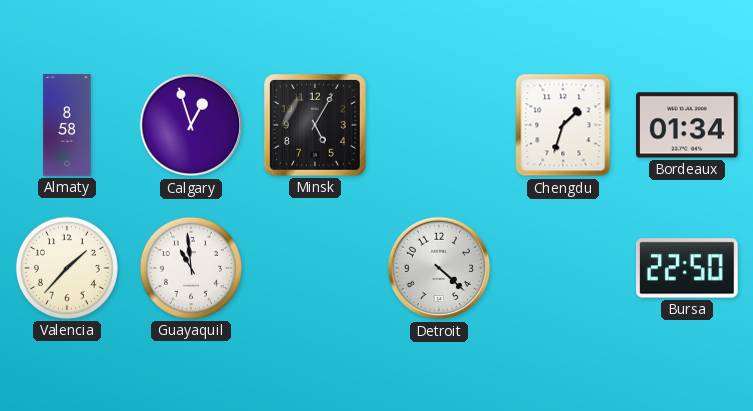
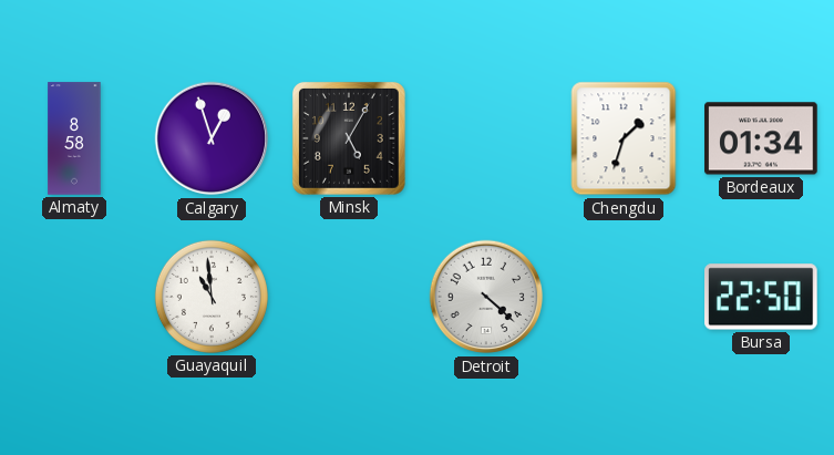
Valencia: 1:37 -> none (67, 268)
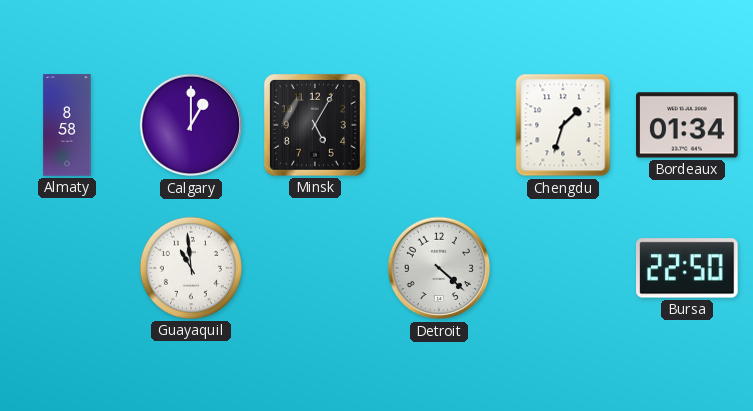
Calgary: 12:57 -> 1:00 (191, 125)
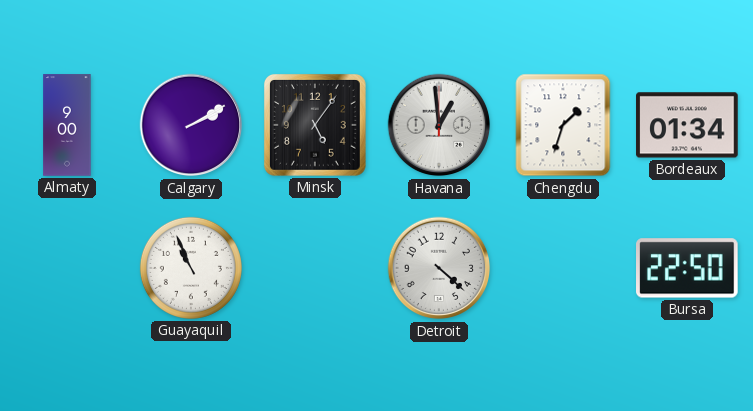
Almaty: 8:58 -> 9:00 (67, 125)
Calgary: 1:00 -> 2:10 (191, 125)
Minsk: 5:05 -> 5:06 (315, 125)
Havana: none -> 12:59 (439, 125)
Guayaquil: 10:59 -> 10:56 (191, 268)
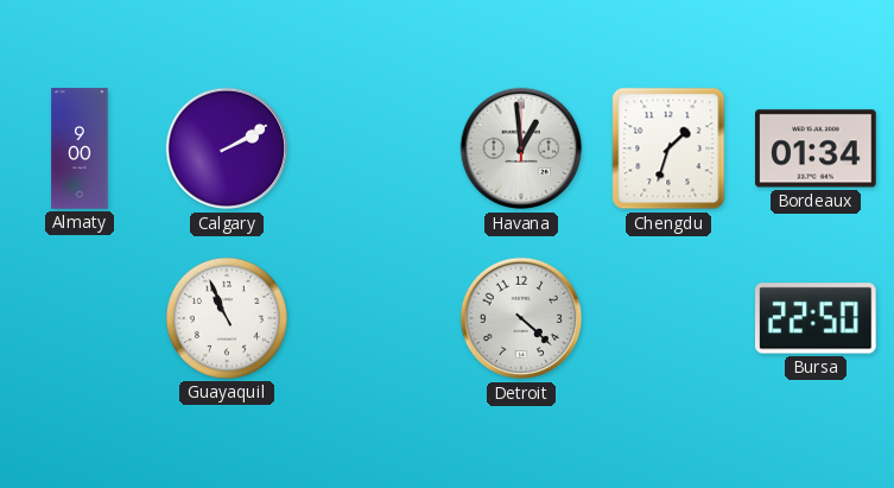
Minsk: 5:06 -> none (315, 125)
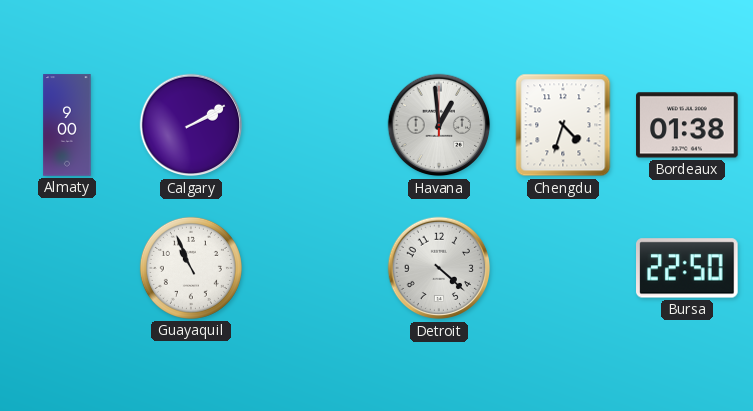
Chengdu: 1:33 -> 4:33 (563, 125)
Bordeaux: 01:34 -> 01:38 (687, 125)
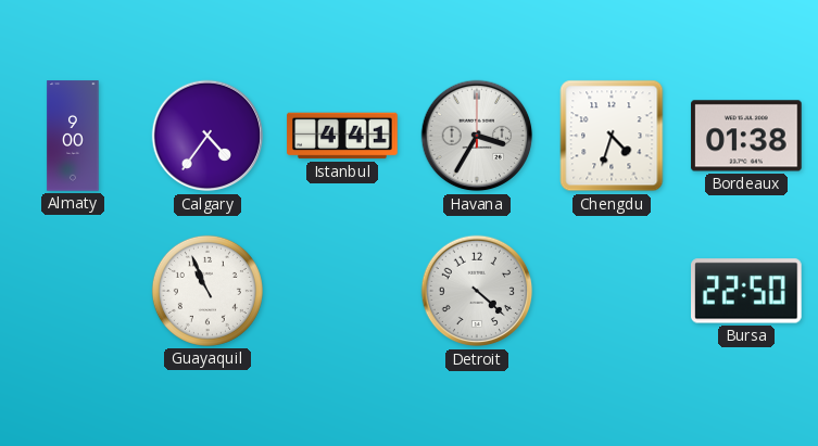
Calgary: 2:10 -> 4:36 (207, 136)
Istanbul: none -> 4:41 (342, 136)
Havana: 12:59 -> 3:35 (477, 136)
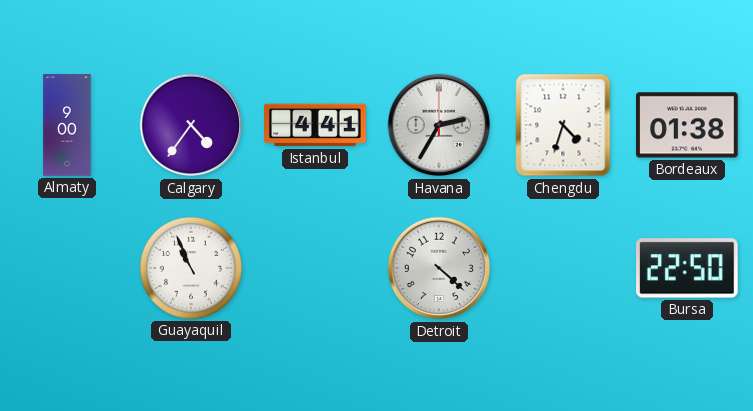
Havana: 3:35 -> 2:35 (439, 125)
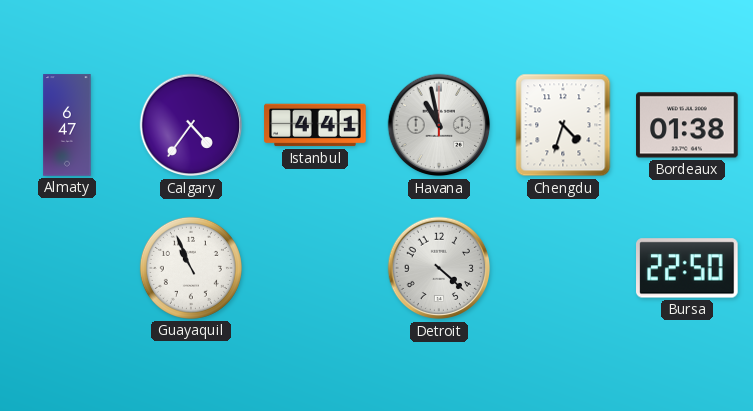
Almaty: 9:00 -> 6:47 (67, 125)
Havana: 2:35 -> 10:58 (439, 125)
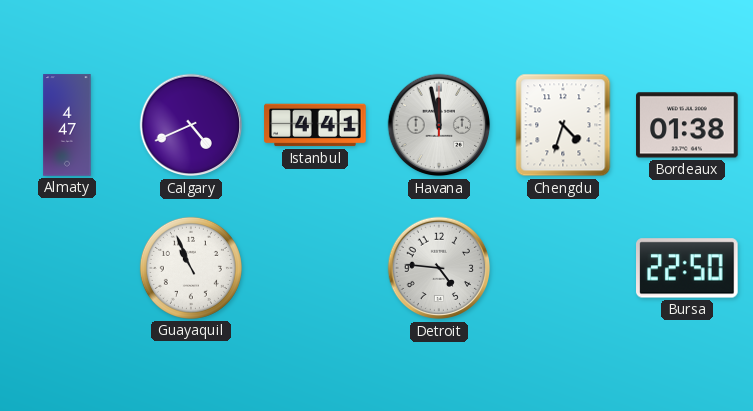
Almaty: 6:47 -> 4:47 (67, 125)
Calgary: 4:36 -> 4:41 (191, 125)
Havana: 10:58 -> 11:58 (439, 125)
Detroit: 4:22 -> 4:46 (439, 268)
